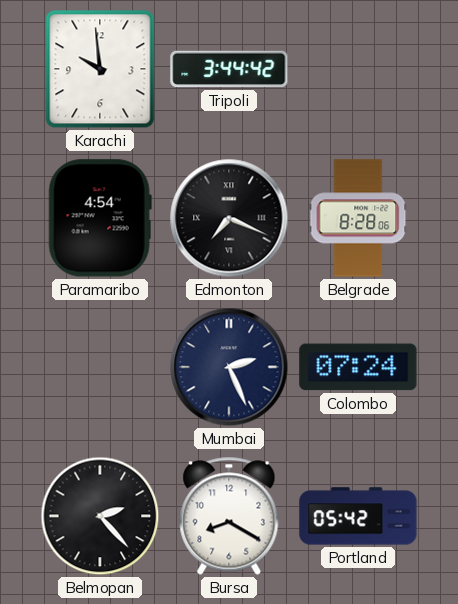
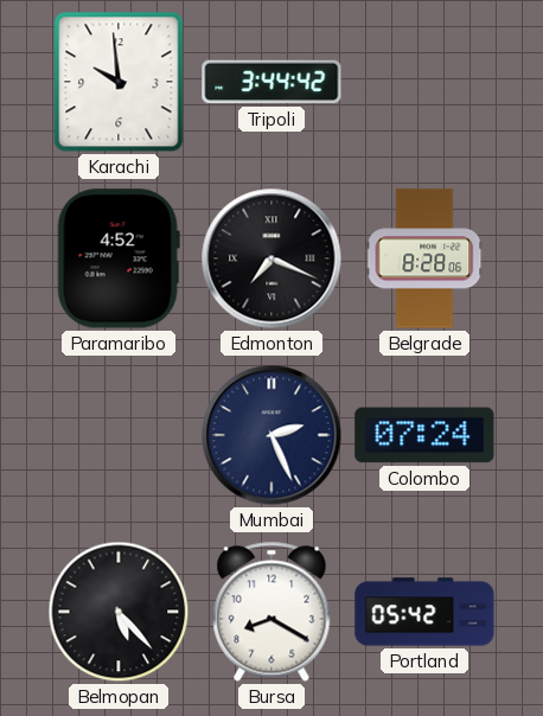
Paramaribo: 4:54 -> 4:52 (119, 258)
Belmopan: 2:23 -> 5:23 (119, 612)
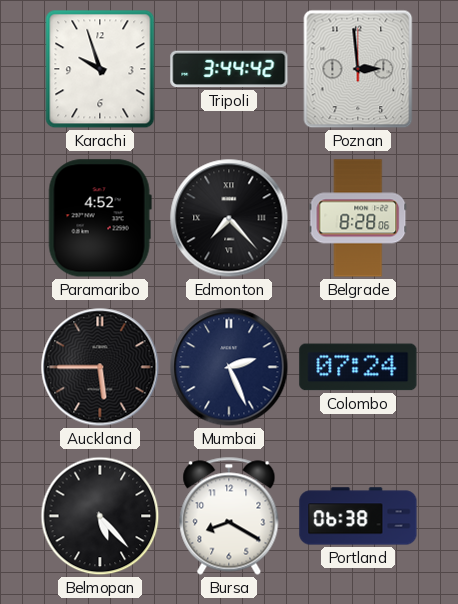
Karachi: 9:59 -> 9:57 (100, 69)
Poznan: none -> 2:59 (358, 69)
Edmonton: 7:19 -> 7:23 (229, 218)
Auckland: none -> 5:45 (100, 367)
Portland: 05:42 -> 06:38 (358, 516)
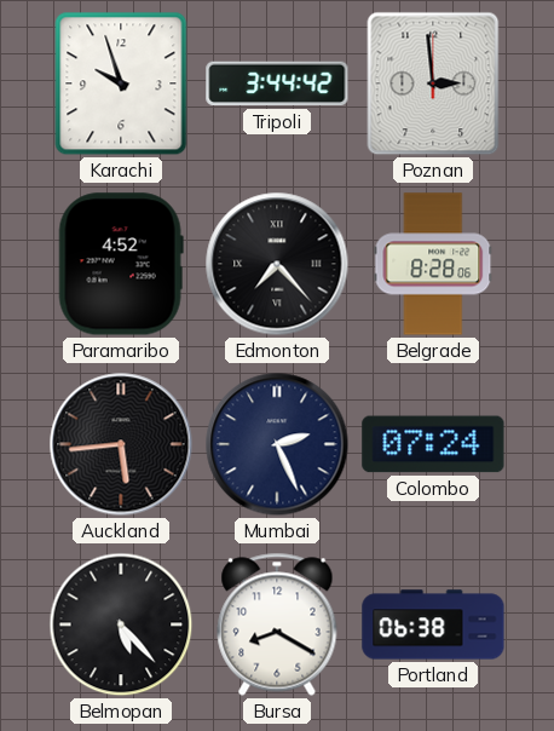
Auckland: 5:45 -> 5:44 (121, 444)
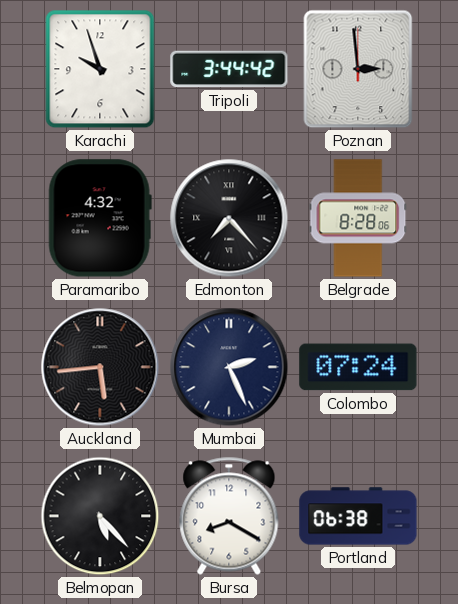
Paramaribo: 4:52 -> 4:32 (100, 218)
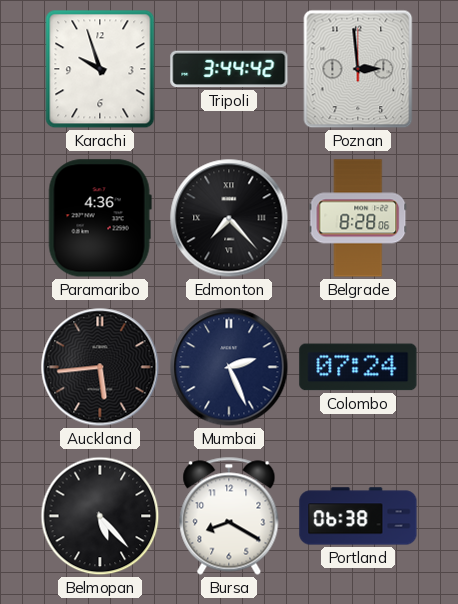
Paramaribo: 4:32 -> 4:36 (100, 218)
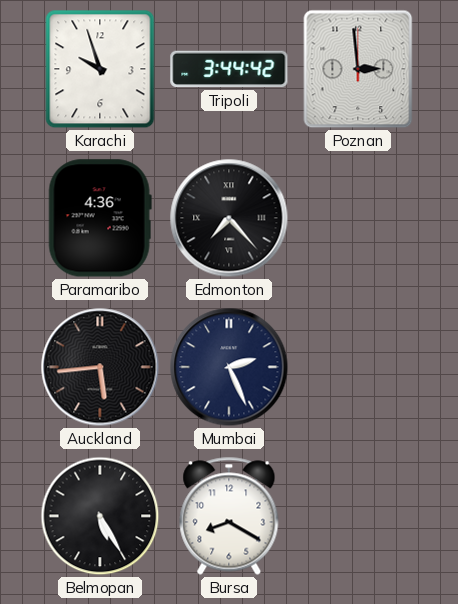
Belgrade: 8:28 -> none (358, 218)
Colombo: 07:24 -> none (358, 367)
Belmopan: 5:23 -> 5:25 (100, 516)
Portland: 06:38 -> none (358, 516)
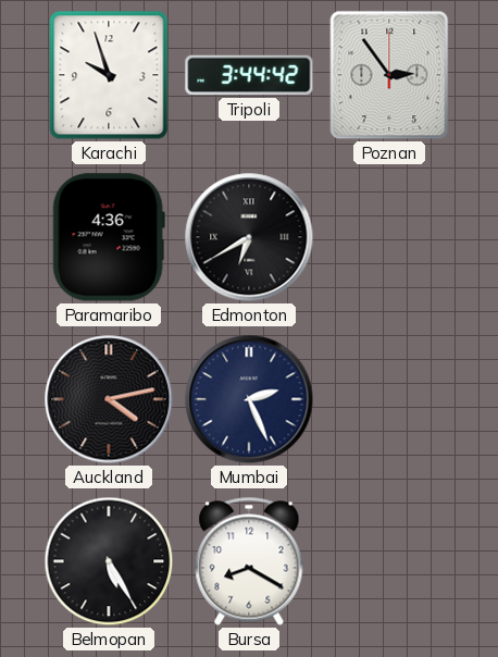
Poznan: 2:59 -> 2:54 (389, 75)
Edmonton: 7:23 -> 6:40 (249, 237)
Auckland: 5:44 -> 4:13 (109, 399)
